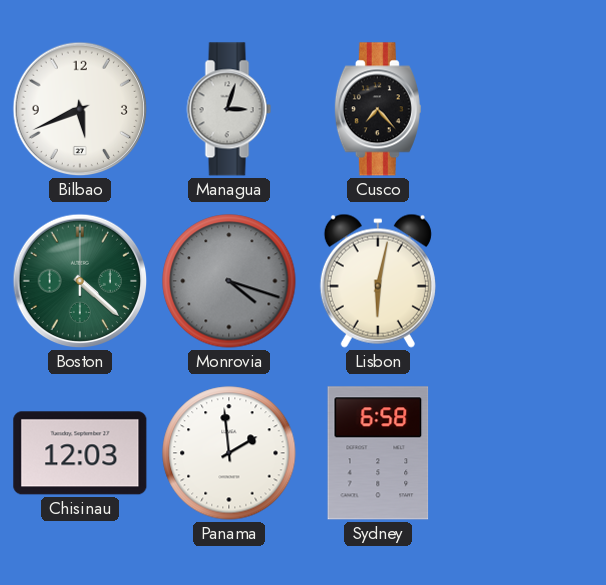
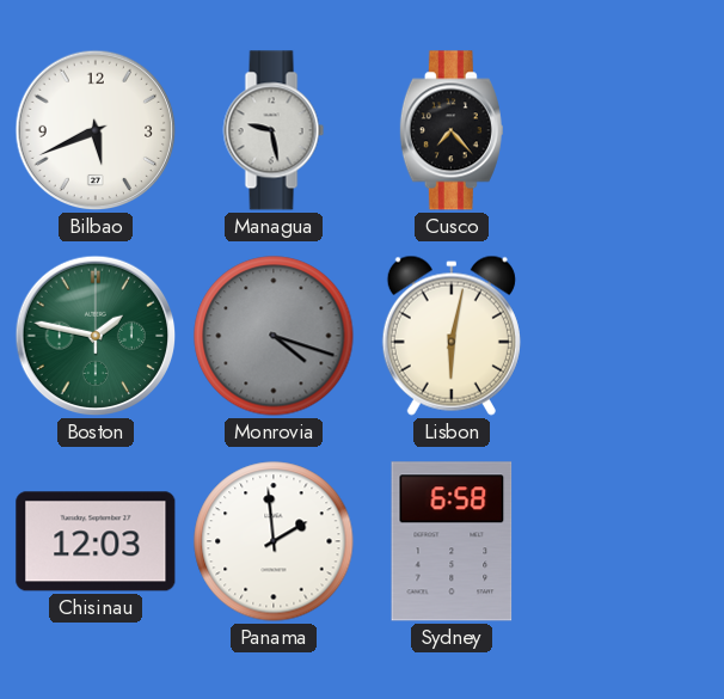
Managua: 3:03 -> 9:28 (274, 130)
Boston: 4:22 -> 1:47 (96, 336)
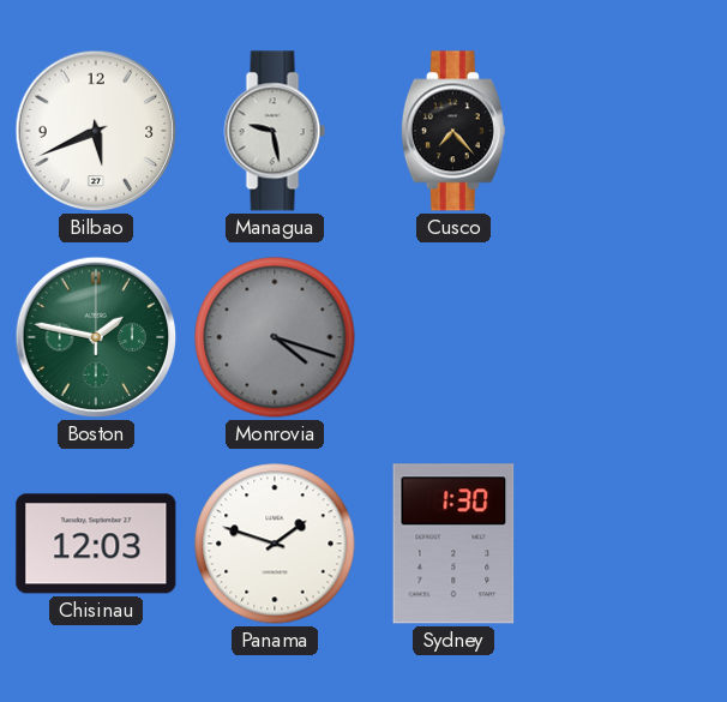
Lisbon: 6:02 -> none (452, 336)
Panama: 1:59 -> 1:48 (275, 544)
Sydney: 6:58 -> 1:30 (453, 544)
